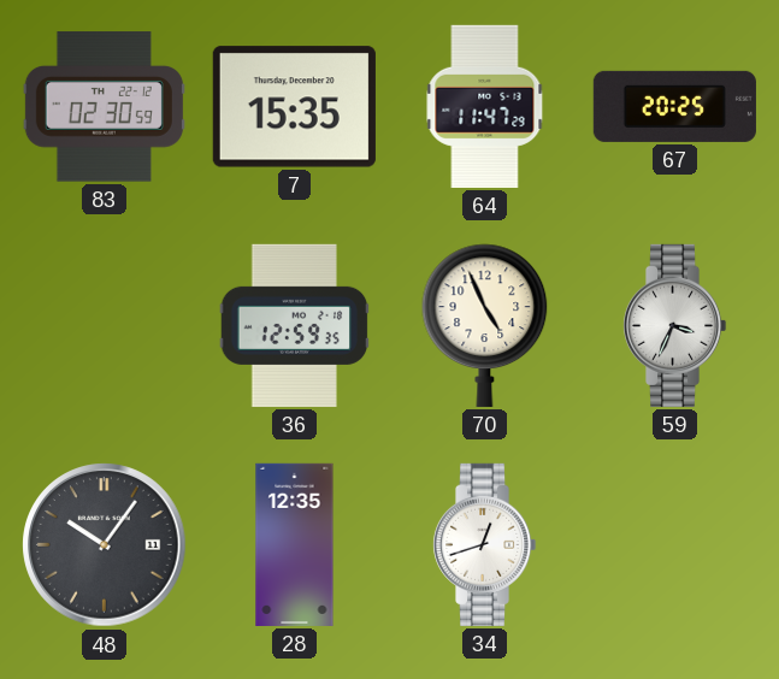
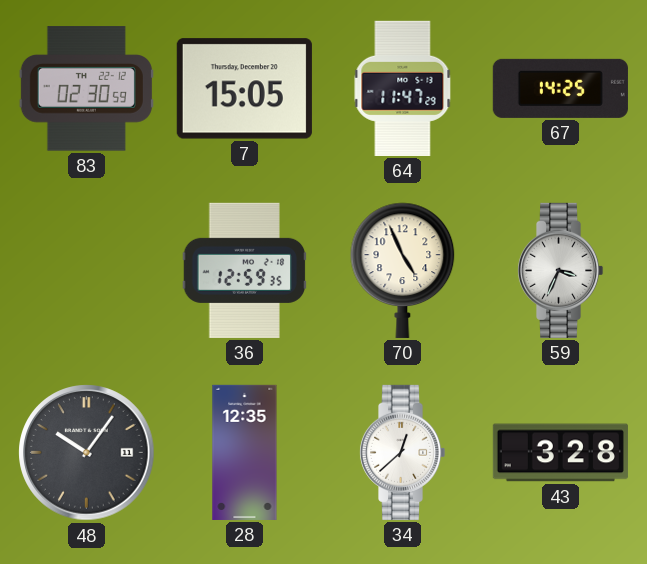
7: 15:35 -> 15:05 (244, 89)
67: 20:25 -> 14:25 (560, 88)
34: 12:42 -> 12:38 (402, 452)
43: none -> 3:28 (560, 453)
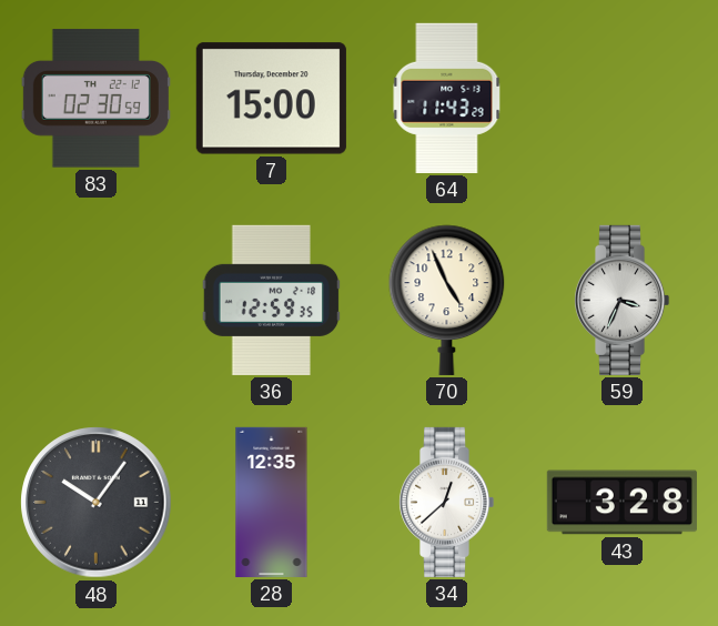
7: 15:05 -> 15:00 (271, 99)
64: 11:47 -> 11:43 (447, 98)
67: 14:25 -> none (560, 88)
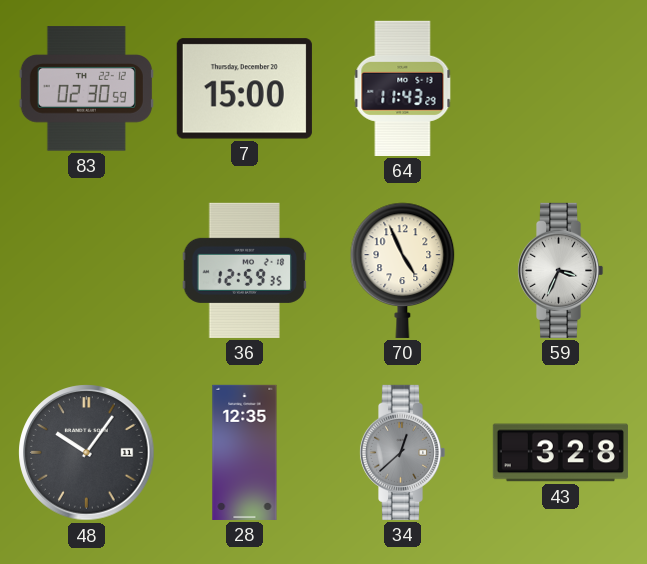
34 dial: white -> grey (402, 452)
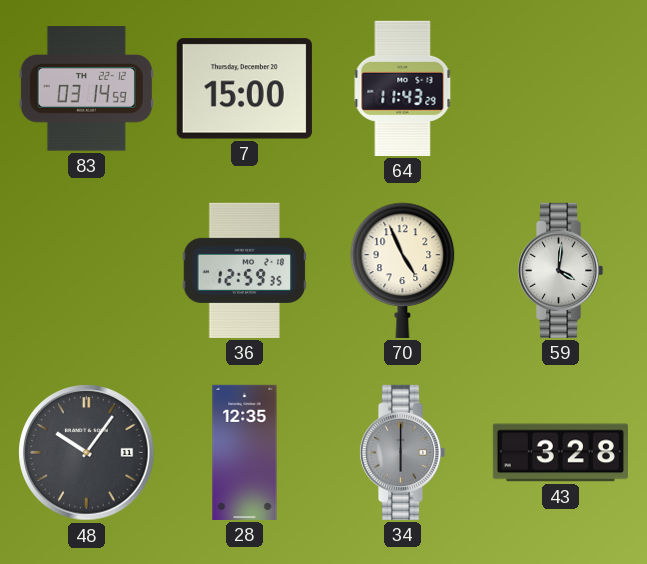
83: 02:30 -> 03:14 (86, 89)
59: 3:34 -> 4:01 (560, 270)
34: 12:38 -> 6:00 (402, 452)
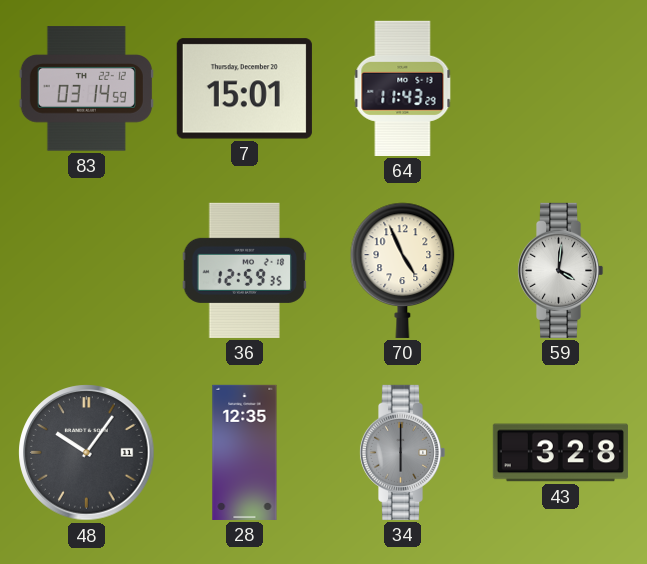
7: 15:00 -> 15:01 (244, 89)
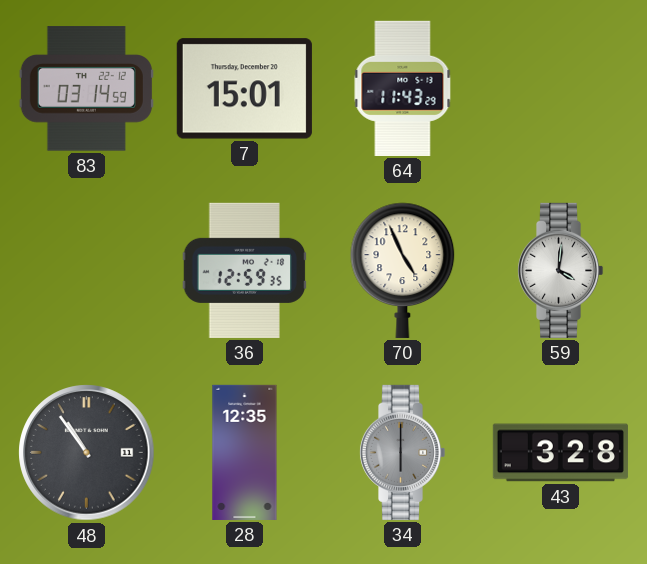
48: 10:06 -> 10:54 (87, 453)
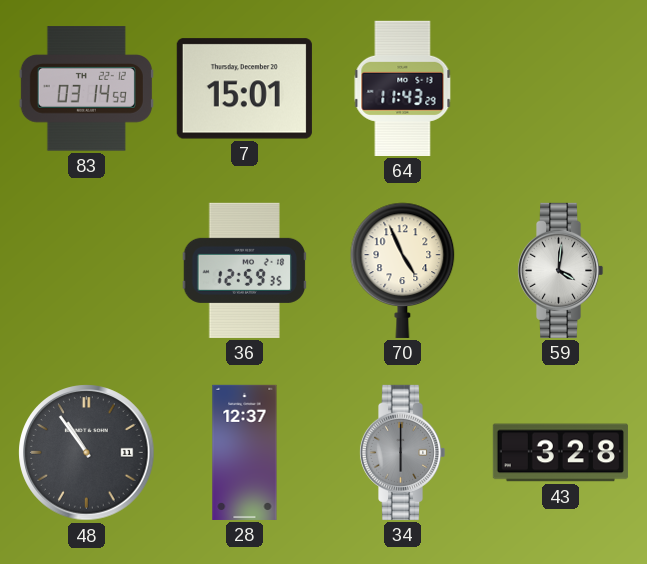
28: 12:35 -> 12:37 (245, 452)
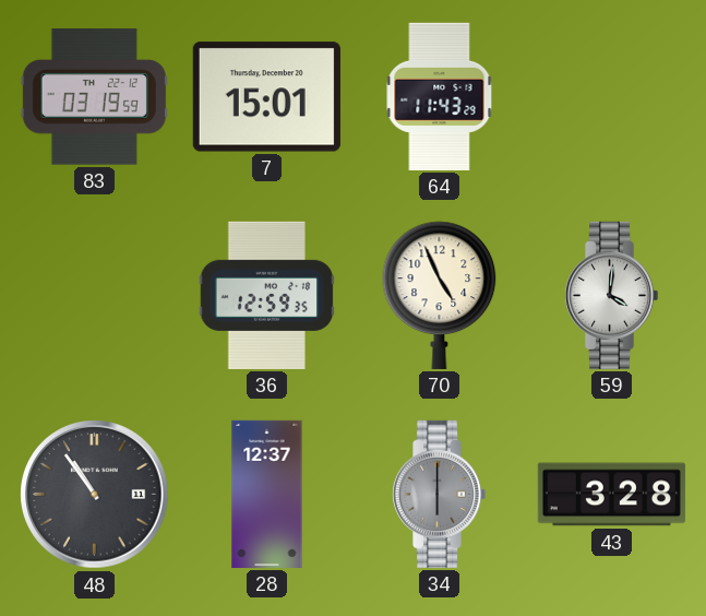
83: 03:14 -> 03:19 (94, 97)
